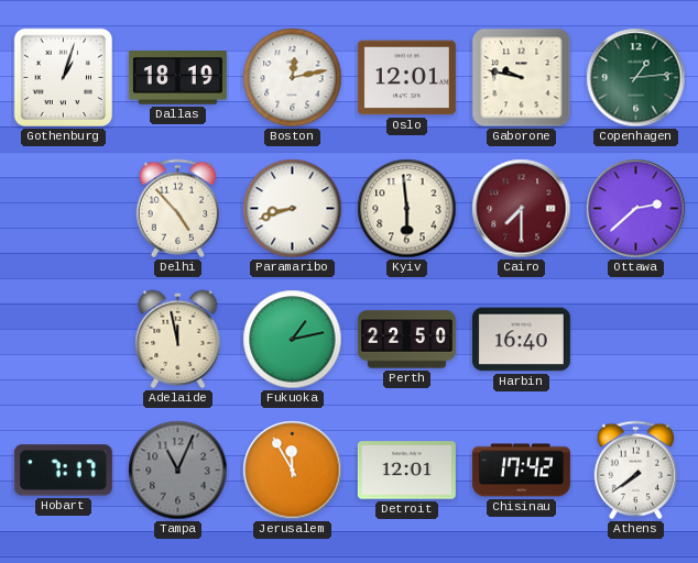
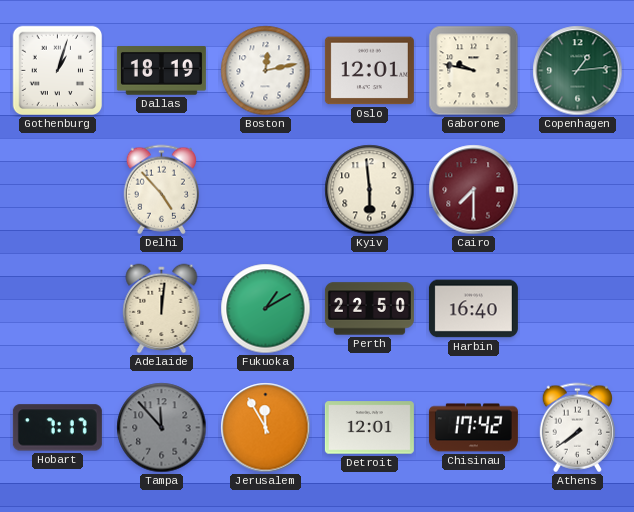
Paramaribo: 8:42 -> none (293, 209)
Ottawa: 2:38 -> none (636, 209)
Adelaide: 11:58 -> 12:01 (162, 309)
Fukuoka: 1:13 -> 1:10 (266, 309)
Tampa: 11:04 -> 11:53 (162, 428)
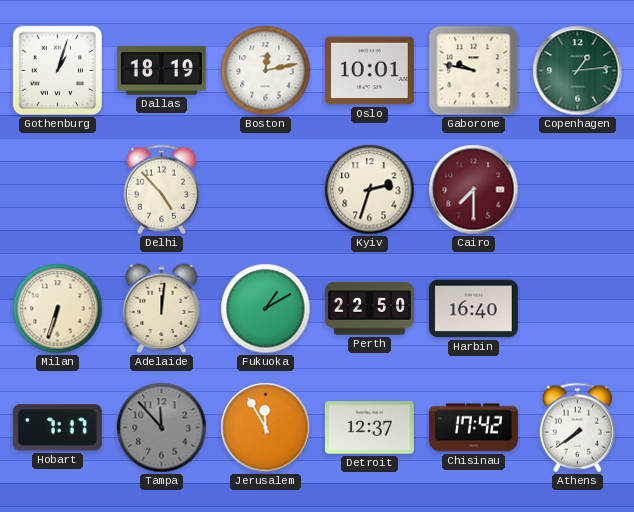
Oslo: 12:01 -> 10:01 (369, 71)
Kyiv: 5:59 -> 2:33 (370, 190)
Milan: none -> 6:33 (58, 309)
Detroit: 12:01 -> 12:37 (369, 428)
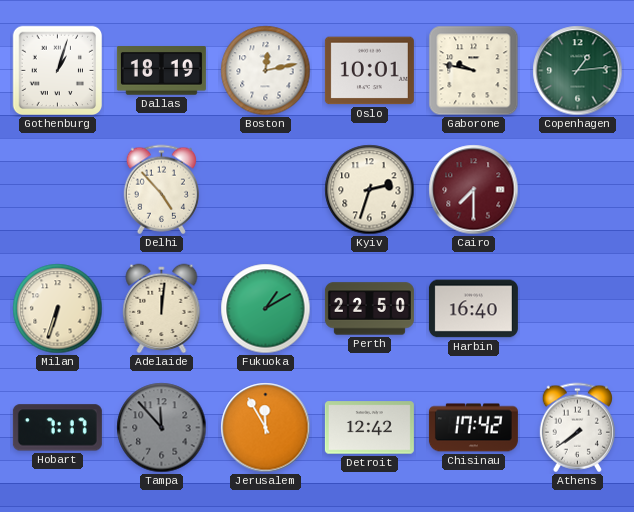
Detroit: 12:37 -> 12:42 (369, 428)
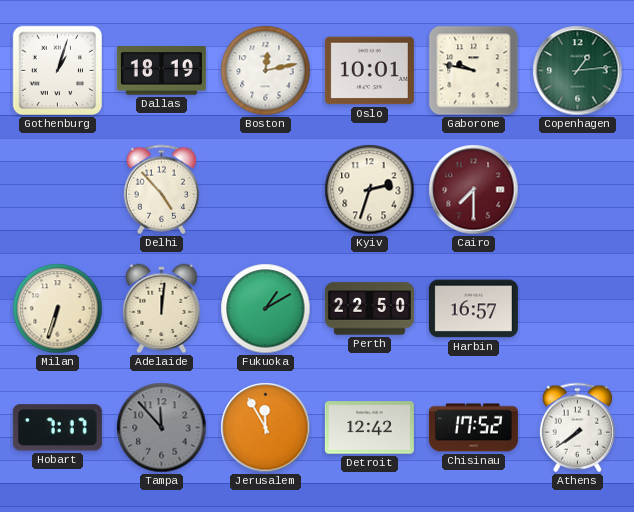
Harbin: 16:40 -> 16:57 (473, 309)
Chisinau: 17:42 -> 17:52 (473, 428)
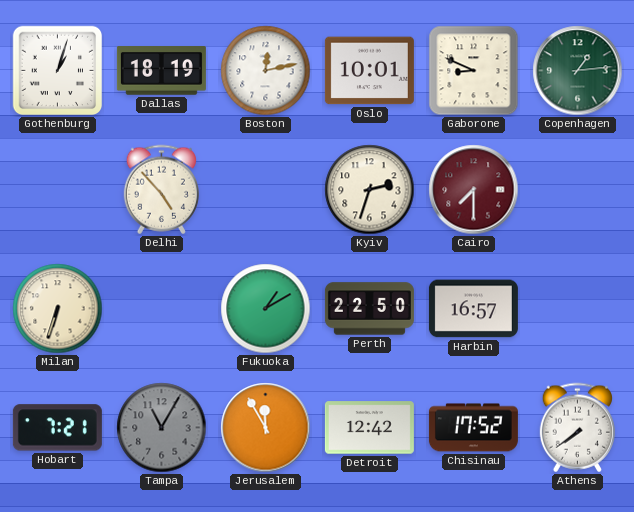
Gaborone: 9:47 -> 8:49 (474, 71)
Adelaide: 12:01 -> none (162, 309)
Hobart: 7:17 -> 7:21 (57, 428)
Tampa: 11:53 -> 11:05 (162, 428)
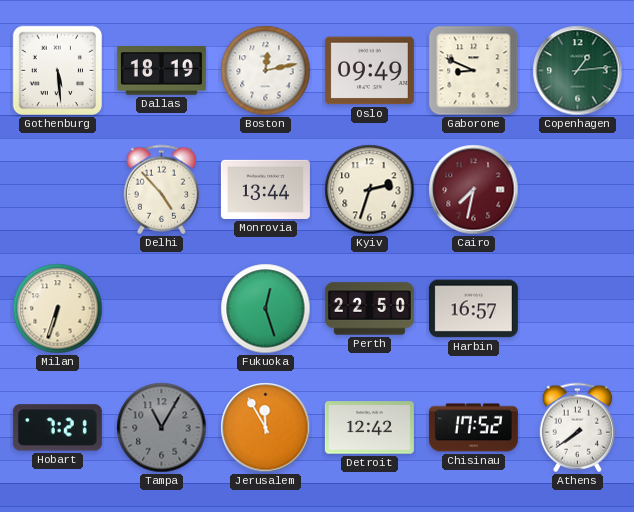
Gothenburg: 1:03 -> 5:29 (58, 71)
Oslo: 10:01 -> 09:49 (369, 71)
Monrovia: none -> 13:44 (265, 189)
Cairo: 7:30 -> 7:32 (474, 190)
Fukuoka: 1:10 -> 12:27 (266, 309)
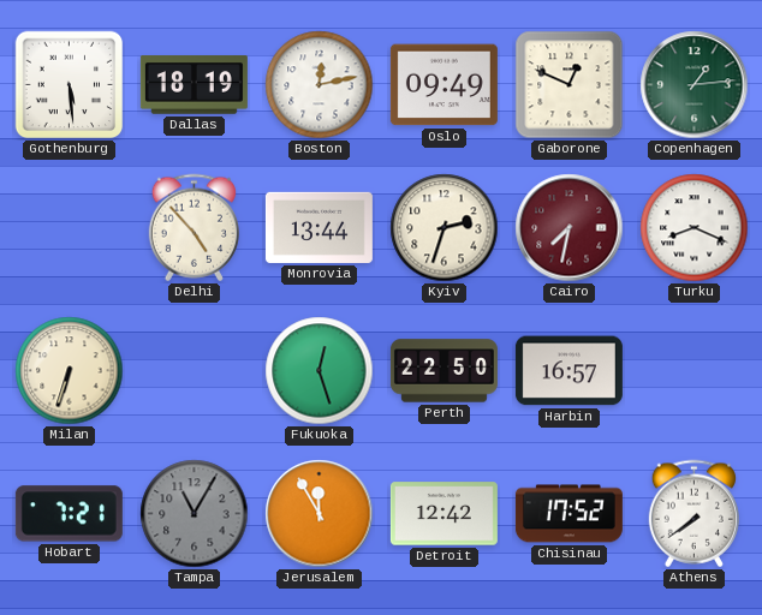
Gaborone: 8:49 -> 12:49 (570, 85)
Turku: none -> 8:19 (695, 228)
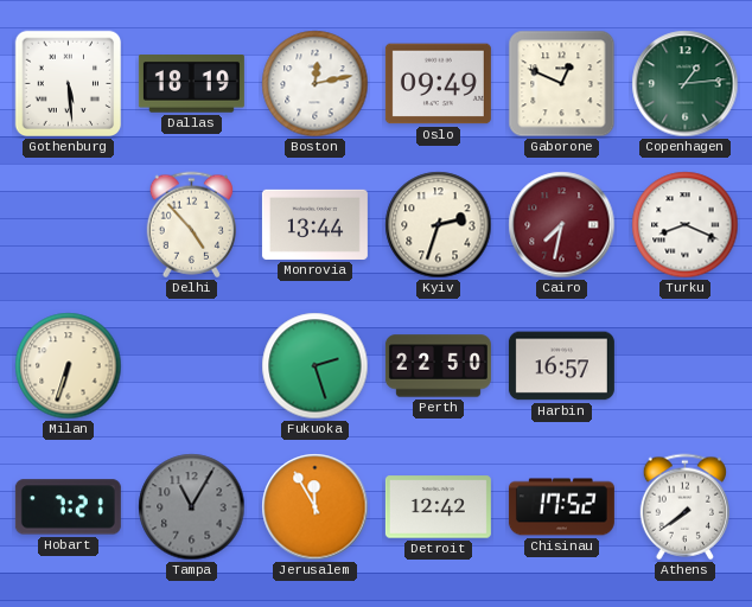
Fukuoka: 12:27 -> 2:27 (316, 366)
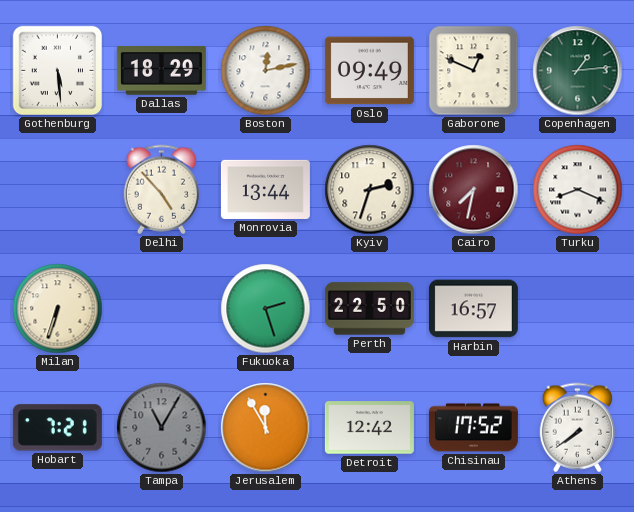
Dallas: 18:19 -> 18:29 (161, 71)
